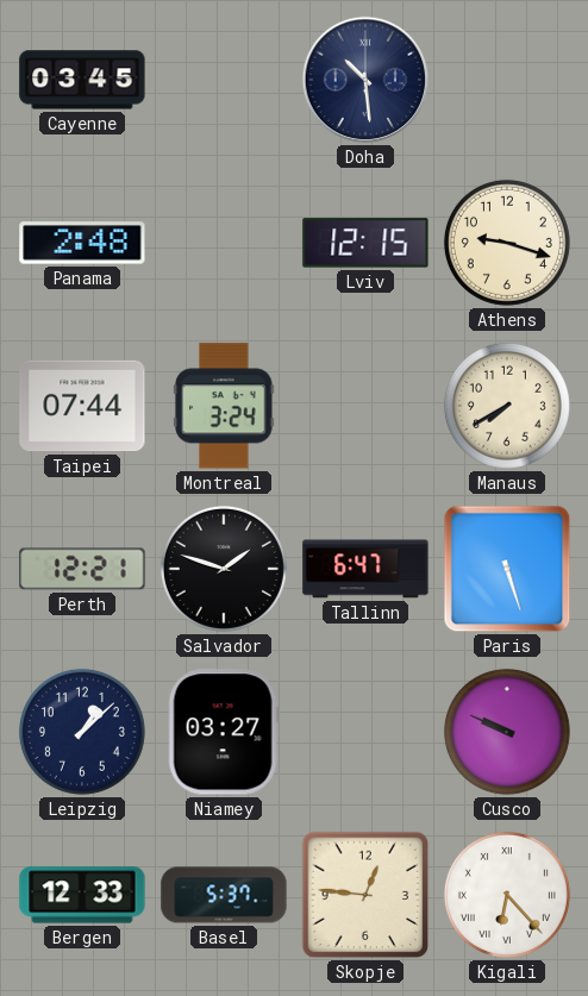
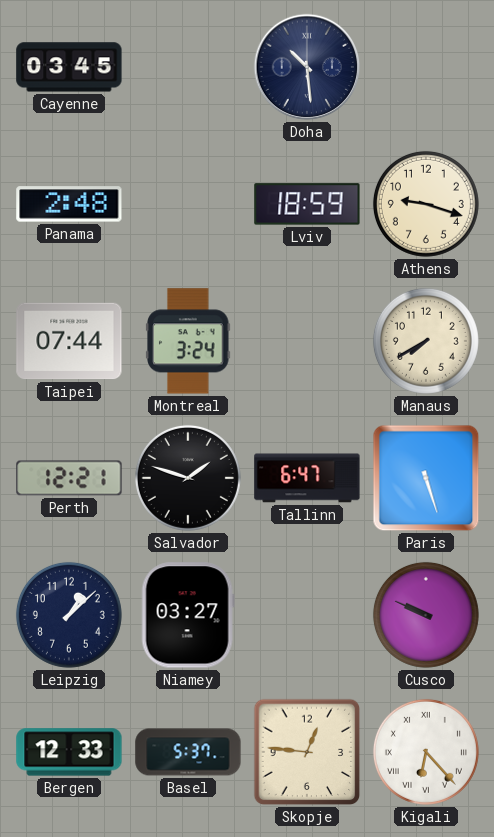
Lviv: 12:15 -> 18:59 (307, 204)
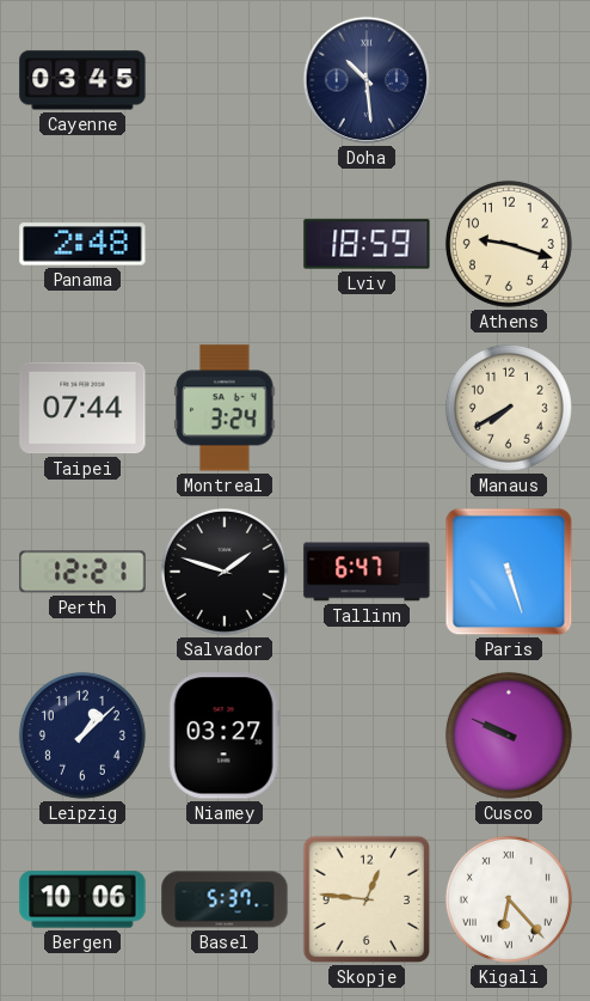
Bergen: 12:33 -> 10:06 (82, 899)
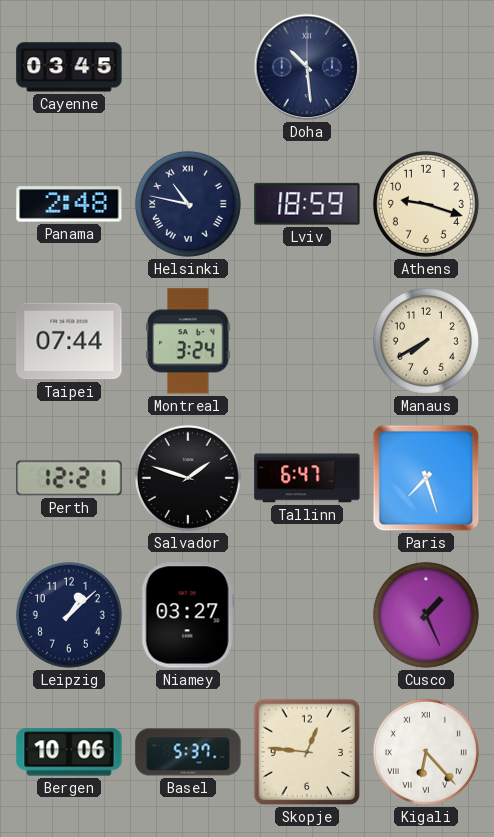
Helsinki: none -> 10:47 (188, 204)
Paris: 5:27 -> 7:27 (426, 478)
Cusco: 9:49 -> 1:26 (426, 615)
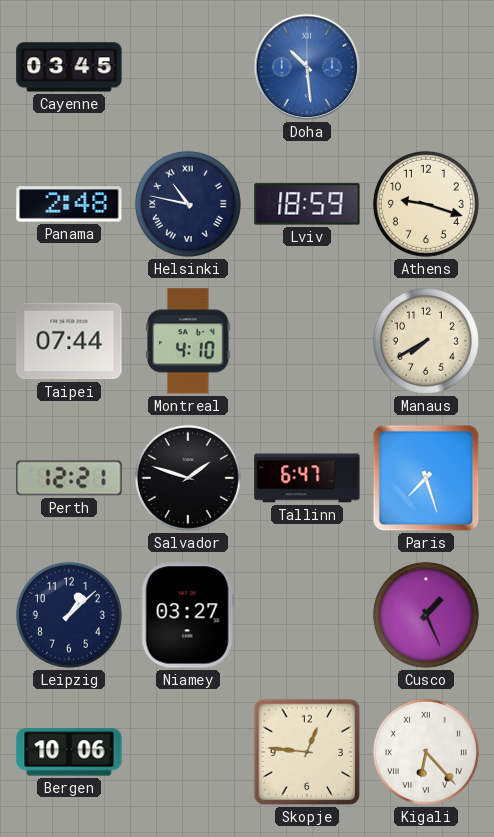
Doha dial: navy -> blue (307, 67)
Montreal: 3:24 -> 4:10 (188, 341)
Basel: 5:37 -> none (188, 752)
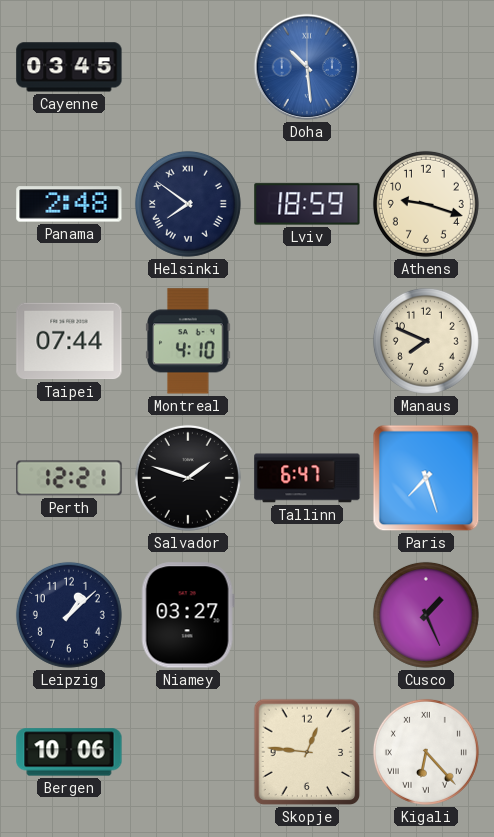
Helsinki: 10:47 -> 7:51 (188, 204)
Manaus: 7:40 -> 7:49 (426, 341)
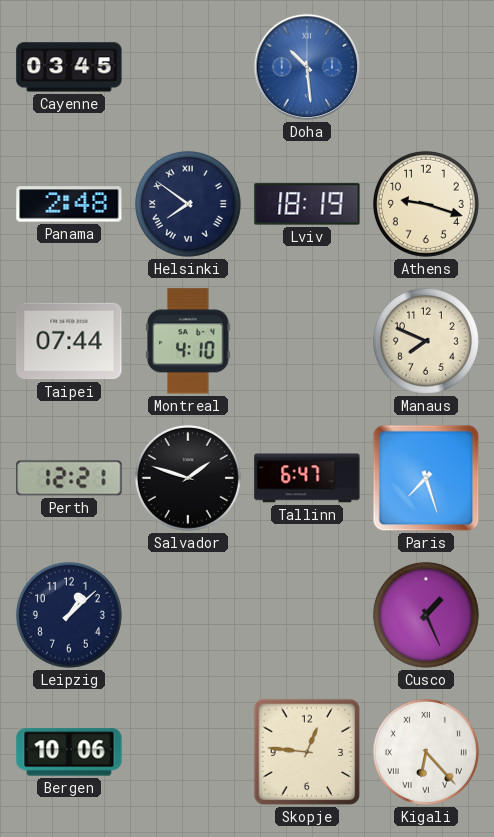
Lviv: 18:59 -> 18:19 (307, 204)
Niamey: 03:27 -> none (188, 615)
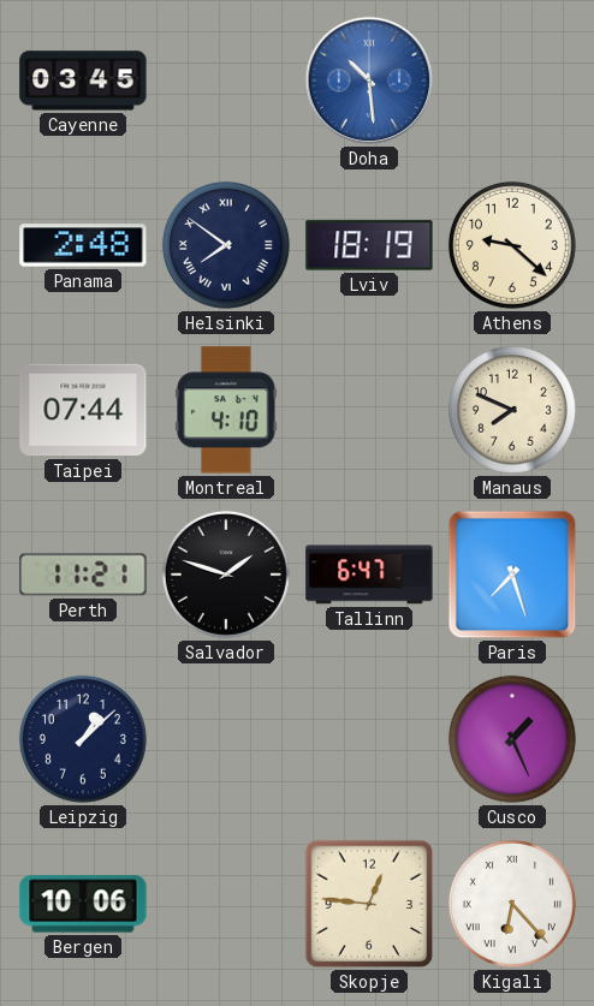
Athens: 9:18 -> 9:22 (512, 245)
Perth: 12:21 -> 11:21 (83, 575)
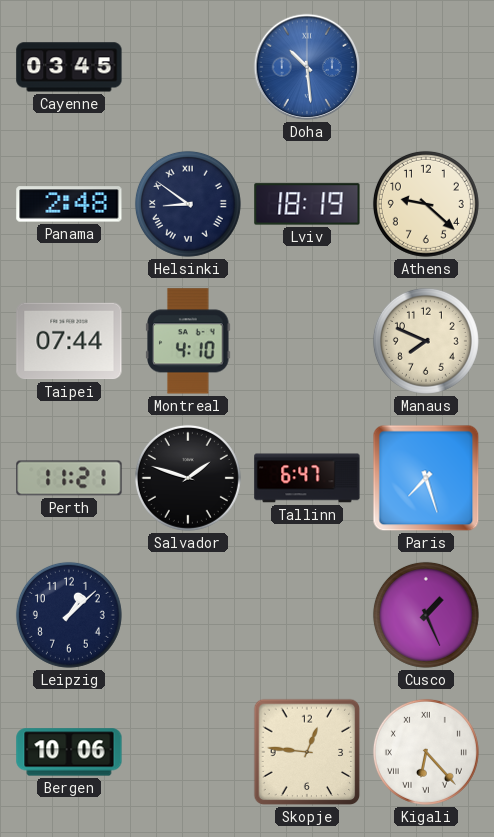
Helsinki: 7:51 -> 8:51 (188, 204)
